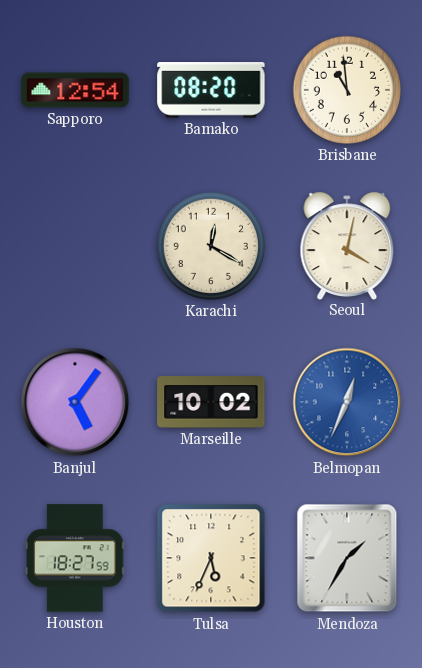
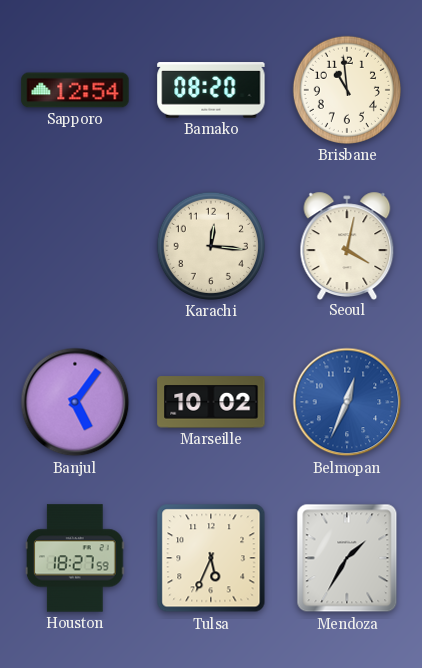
Karachi: 12:20 -> 12:16 (211, 246)
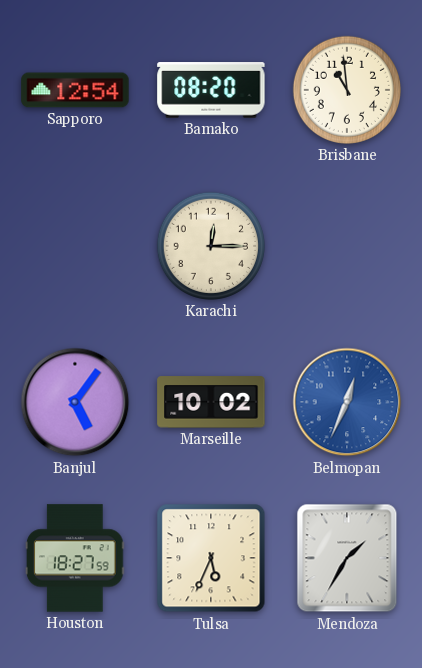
Karachi: 12:16 -> 12:15 (211, 246)
Seoul: 4:02 -> none (347, 245)
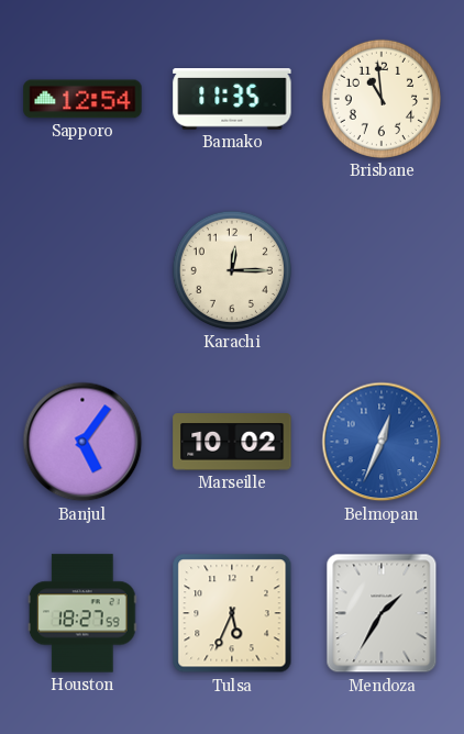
Bamako: 08:20 -> 11:35 (232, 99)
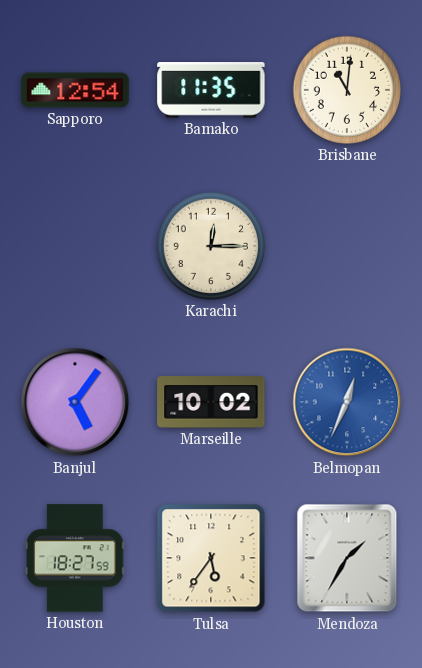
Brisbane: 10:59 -> 11:01 (347, 90)
Tulsa: 5:34 -> 5:36 (211, 558)
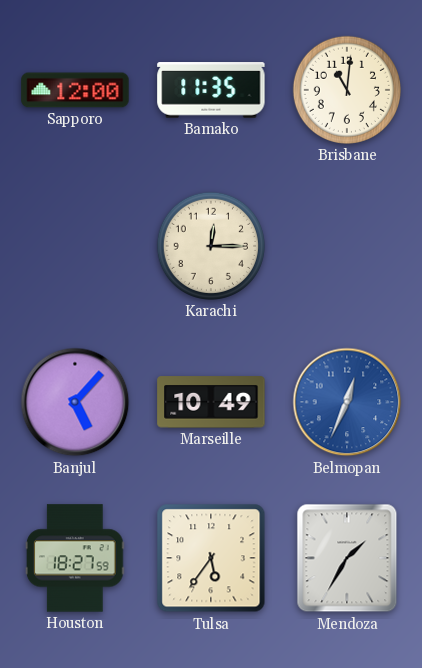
Sapporo: 12:54 -> 12:00 (75, 90)
Banjul: 5:06 -> 5:07 (75, 402)
Marseille: 10:02 -> 10:49 (211, 402)
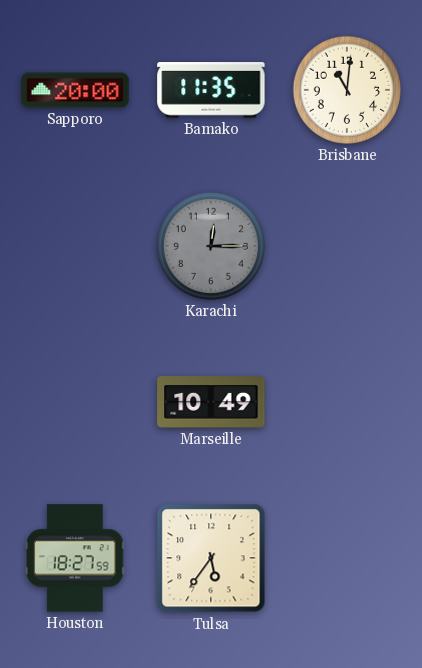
Sapporo: 12:00 -> 20:00 (75, 90)
Karachi dial: cream -> grey (211, 246)
Banjul: 5:07 -> none (75, 402)
Belmopan: 12:34 -> none (347, 402)
Mendoza: 1:35 -> none (347, 558)
